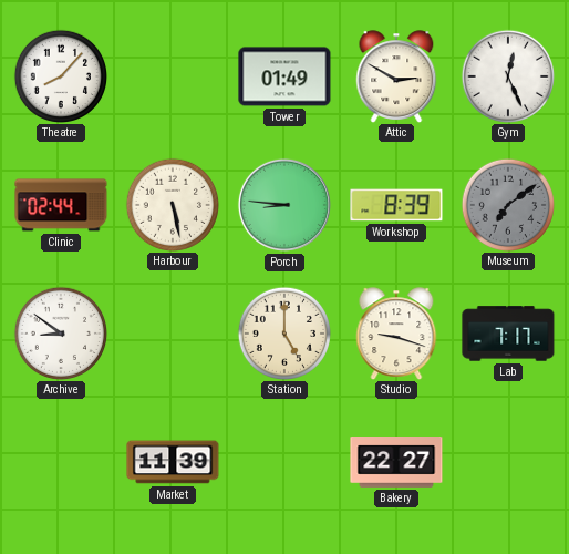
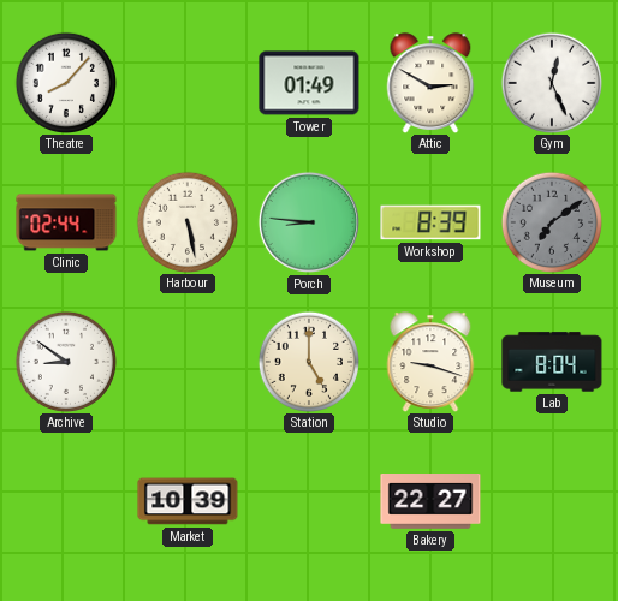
Lab: 7:17 -> 8:04 (552, 362)
Market: 11:39 -> 10:39 (188, 501)
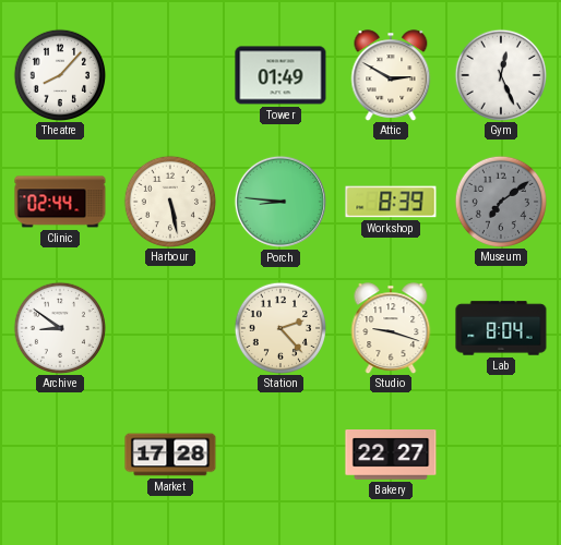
Station: 5:00 -> 2:23 (279, 327)
Market: 10:39 -> 17:28 (170, 455)
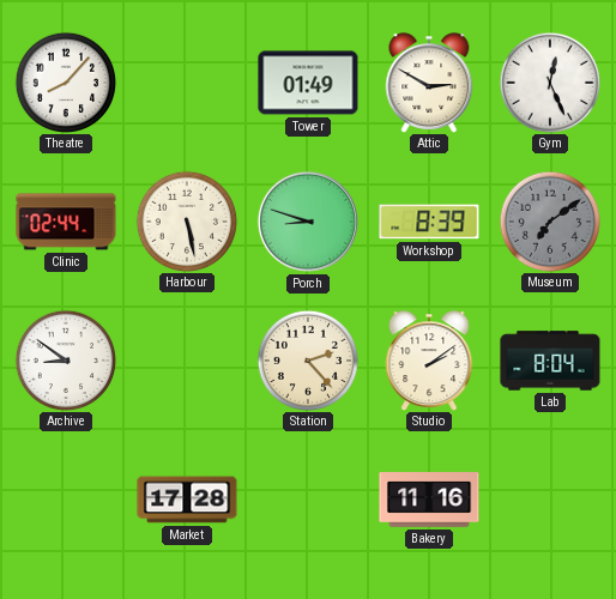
Porch: 8:46 -> 8:48 (308, 222)
Studio: 9:18 -> 2:09 (429, 361)
Bakery: 22:27 -> 11:16 (429, 501)
